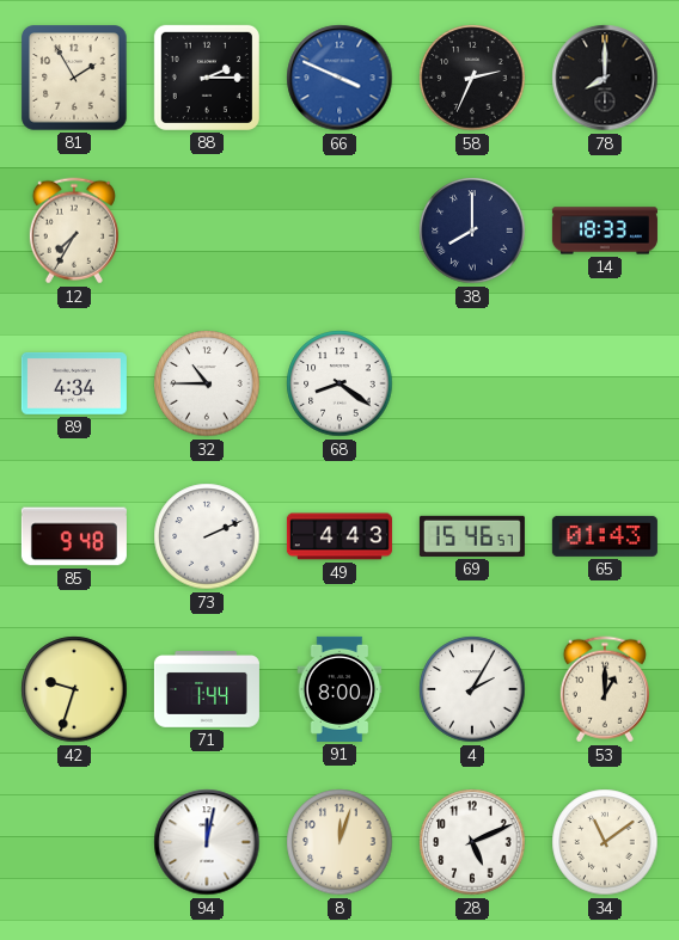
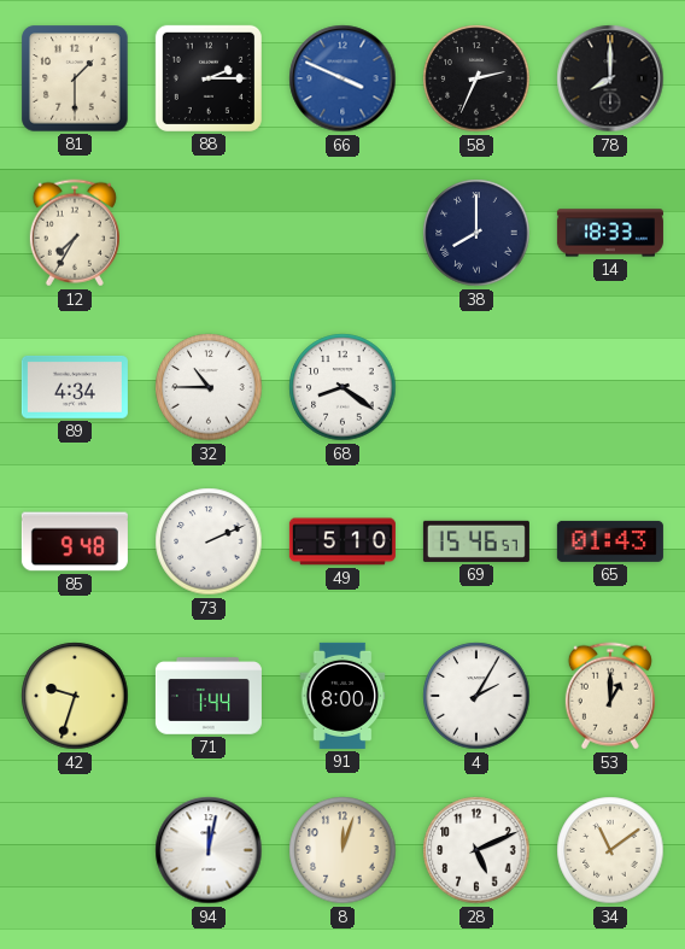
81: 1:55 -> 1:30 (75, 78)
49: 4:43 -> 5:10 (342, 541)
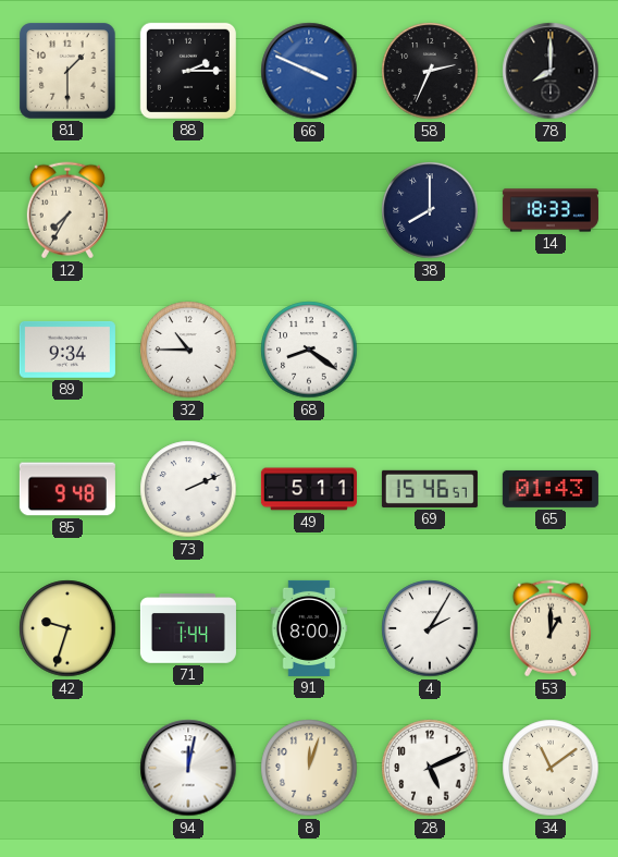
89: 4:34 -> 9:34 (67, 350)
49: 5:10 -> 5:11 (309, 489)
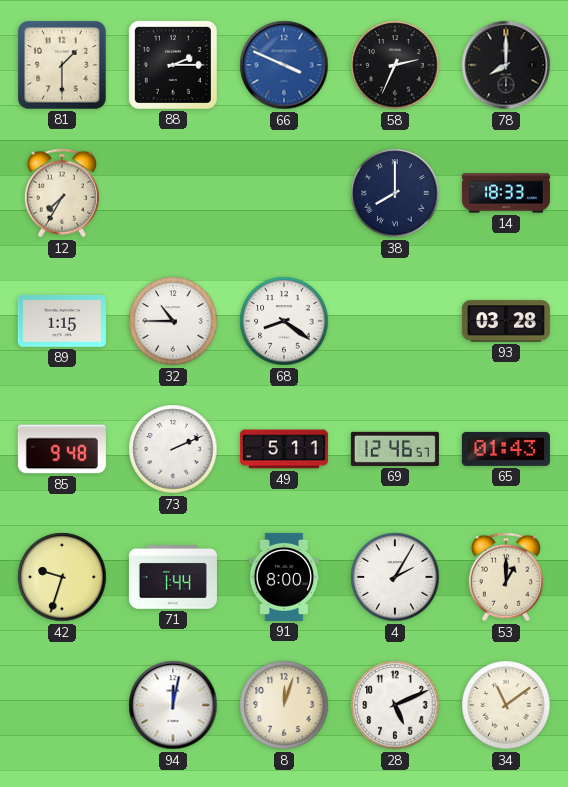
89: 9:34 -> 1:15 (62, 321)
93: none -> 03:28 (506, 321)
69: 15:46 -> 12:46 (395, 449)
